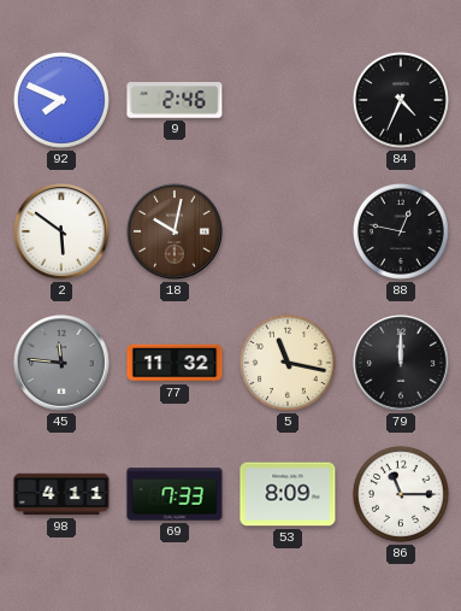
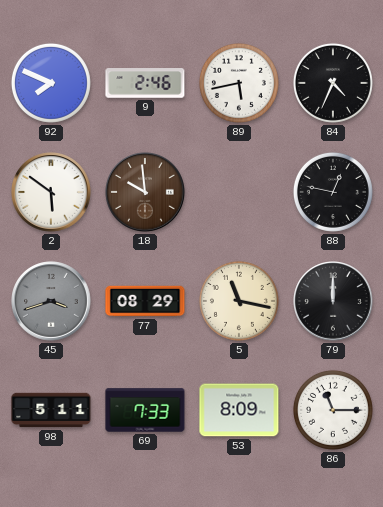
89: none -> 5:43 (239, 83)
18: 10:02 -> 9:59 (145, 192)
45: 11:46 -> 3:42 (51, 301)
77: 11:32 -> 08:29 (145, 301)
98: 4:11 -> 5:11 (51, 410)
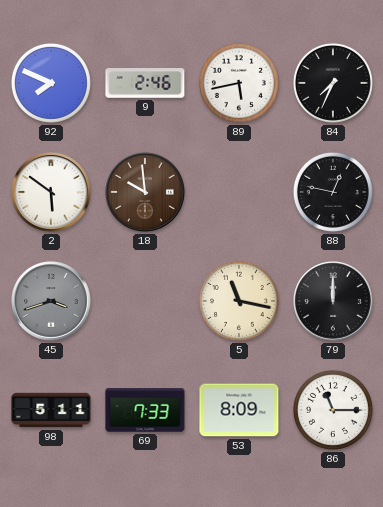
84: 4:34 -> 7:34 (333, 83)
77: 08:29 -> none (145, 301)
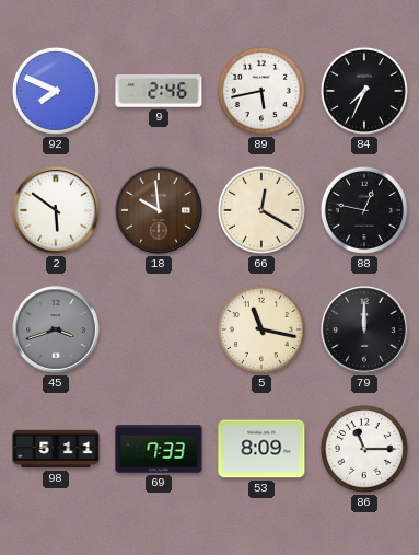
66: none -> 12:20 (261, 210)
